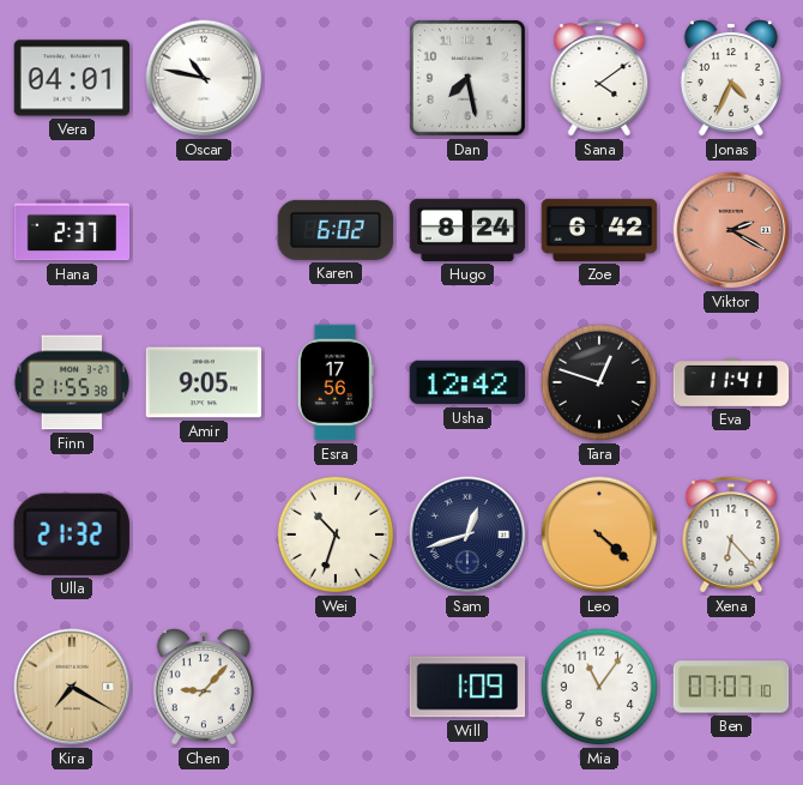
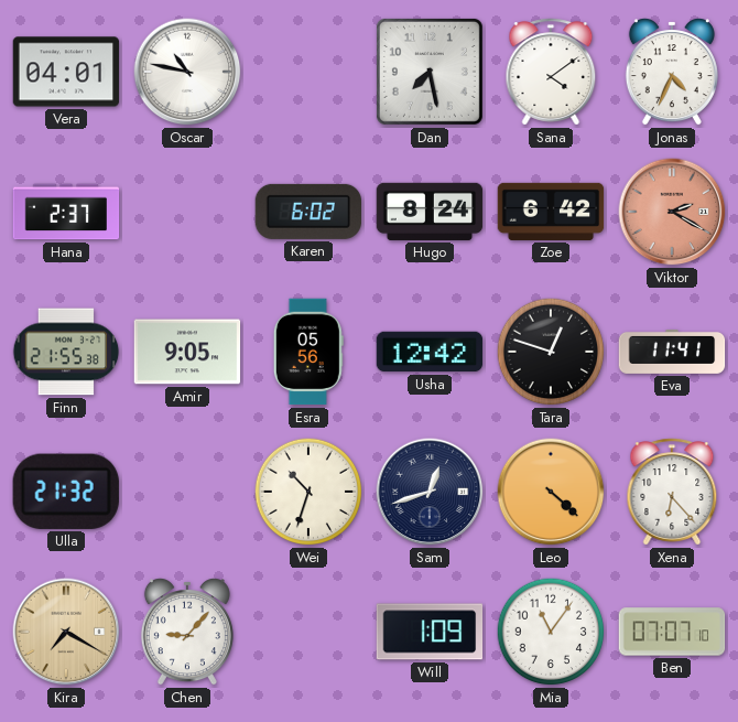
Esra: 17:56 -> 05:56 (308, 352)
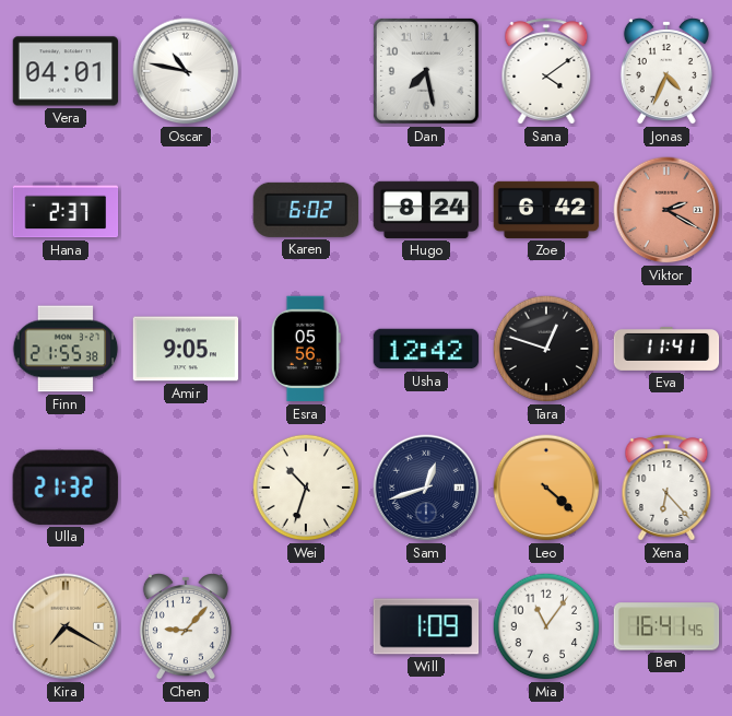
Ben: 07:07 -> 16:41 (666, 626)
